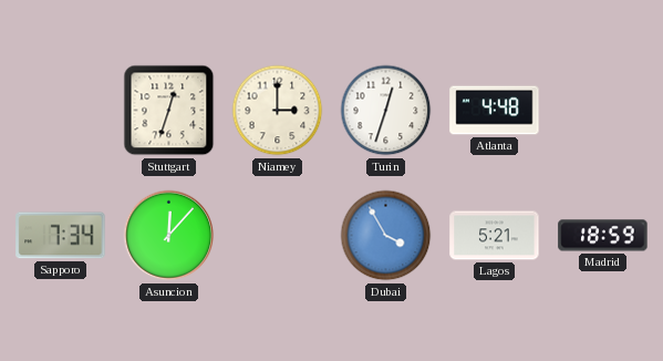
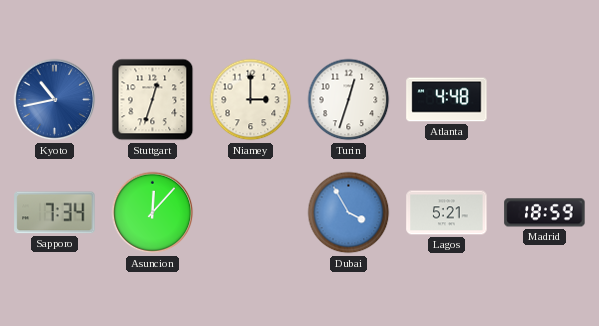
Kyoto: none -> 10:43 (55, 100)
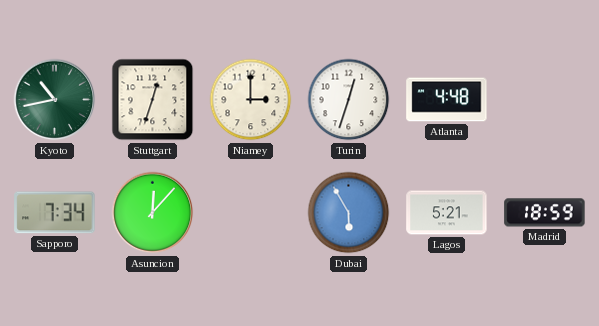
Kyoto dial: blue -> green (55, 100)
Dubai: 3:55 -> 5:55 (349, 213)
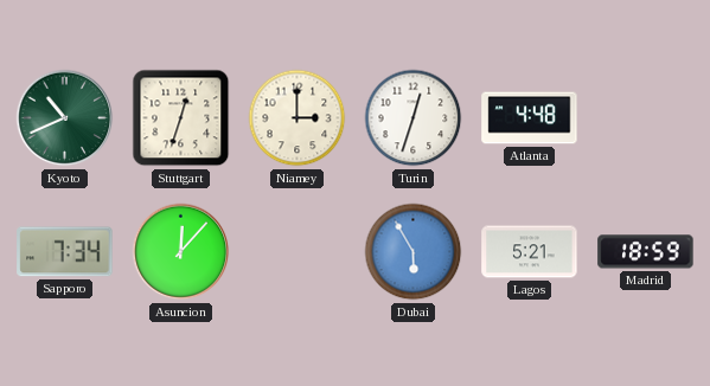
Kyoto: 10:43 -> 10:41 (65, 118)
